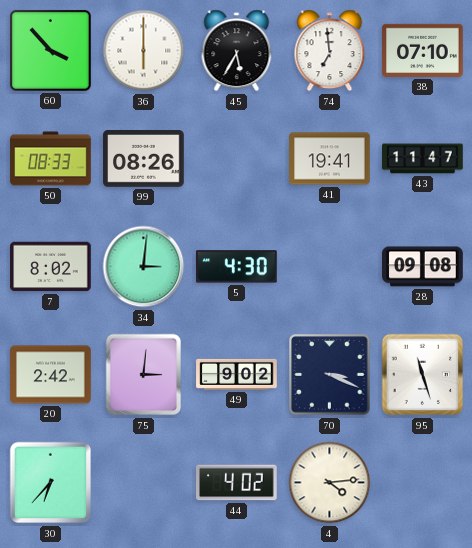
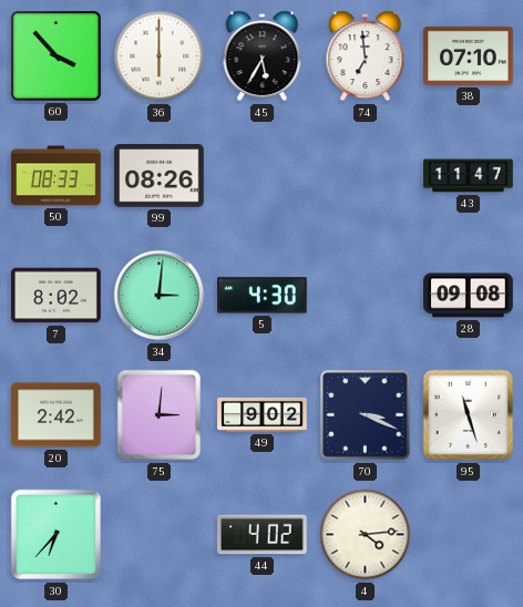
41: 19:41 -> none (330, 159)
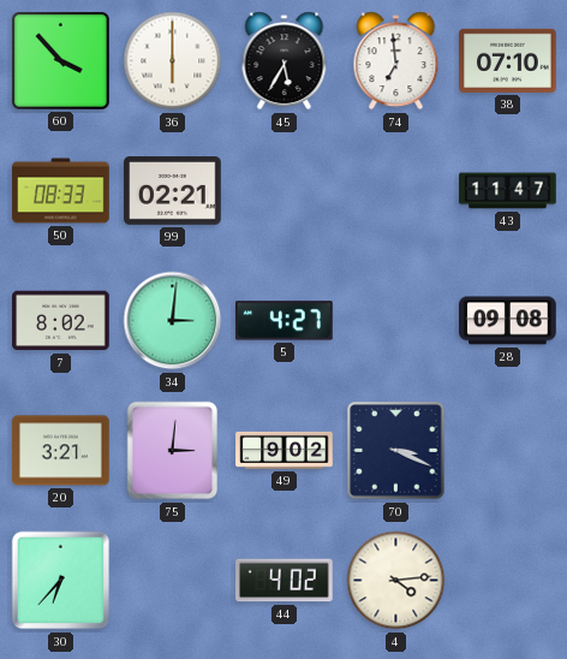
99: 08:26 -> 02:21 (173, 191)
5: 4:30 -> 4:27 (285, 321)
20: 2:42 -> 3:21 (61, 451)
95: 11:27 -> none (469, 415)
